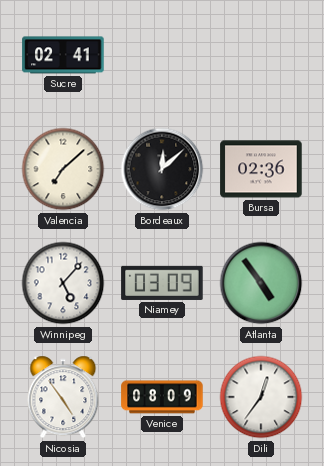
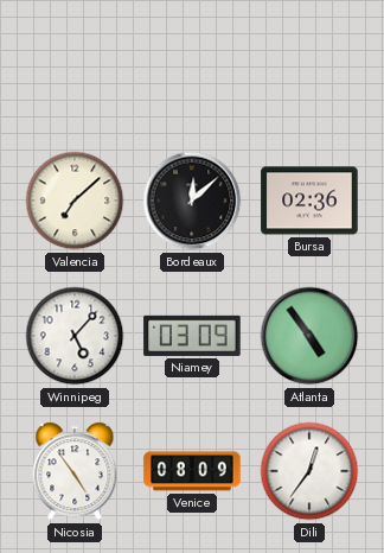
Sucre: 02:41 -> none (63, 55)
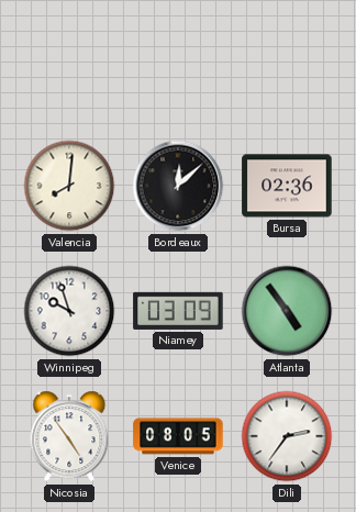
Valencia: 7:08 -> 8:01 (69, 186)
Winnipeg: 5:07 -> 9:57 (69, 311)
Venice: 08:09 -> 08:05 (178, 436)
Dili: 12:36 -> 2:36 (287, 436)
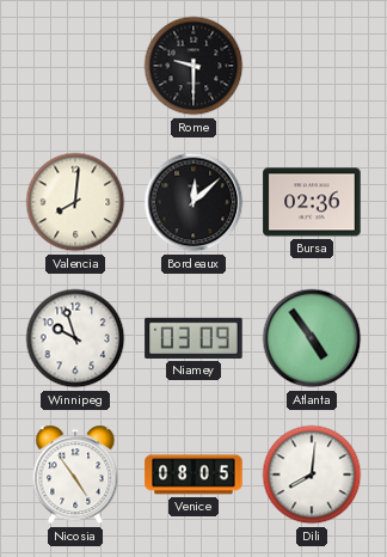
Rome: none -> 9:30 (193, 66)
Dili: 2:36 -> 8:01 (312, 475)
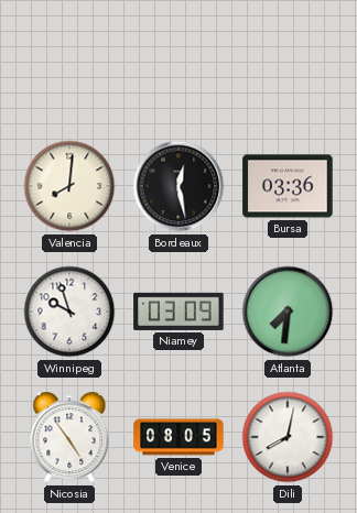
Rome: 9:30 -> none (193, 66)
Bordeaux: 12:08 -> 12:28 (178, 186)
Bursa: 02:36 -> 03:36 (288, 186)
Atlanta: 4:54 -> 7:31 (288, 312)
Dili: 8:01 -> 8:02 (288, 437)
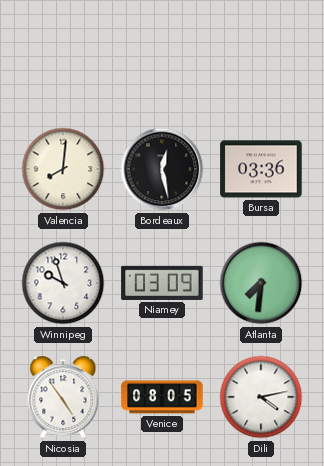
Dili: 8:02 -> 4:13 (261, 397)
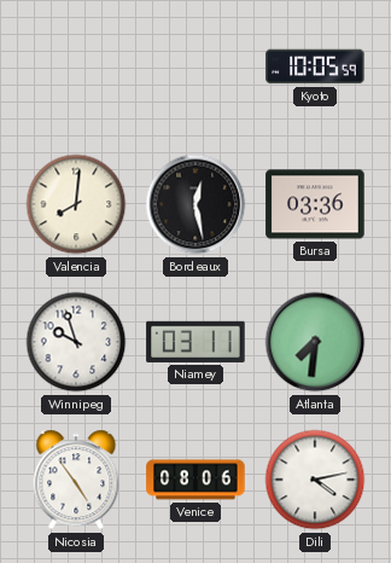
Kyoto: none -> 10:05 (315, 66)
Niamey: 03:09 -> 03:11 (195, 342)
Venice: 08:05 -> 08:06 (195, 480)
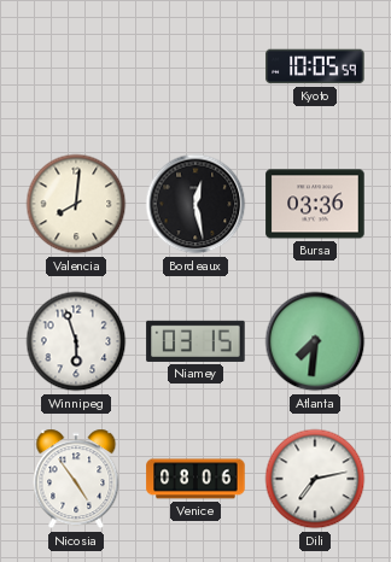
Winnipeg: 9:57 -> 5:57 (76, 341)
Niamey: 03:11 -> 03:15 (195, 341)
Dili: 4:13 -> 7:13 (315, 479)
